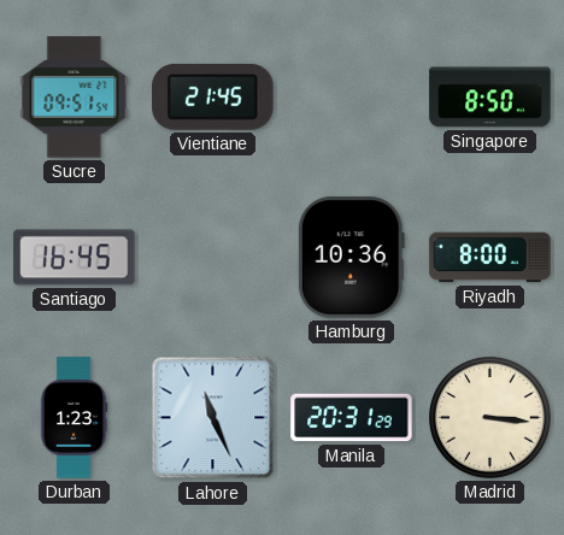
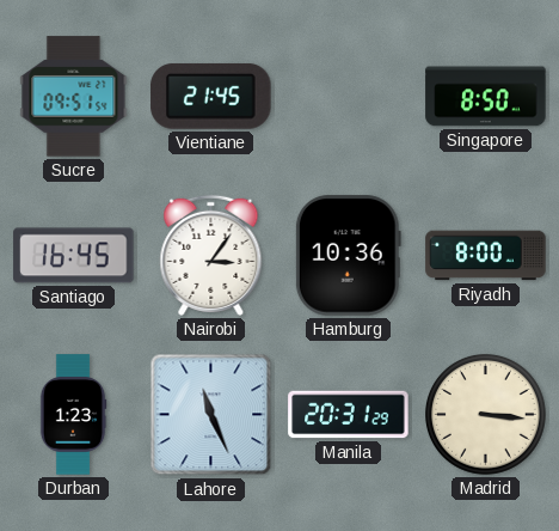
Nairobi: none -> 3:06 (211, 255)
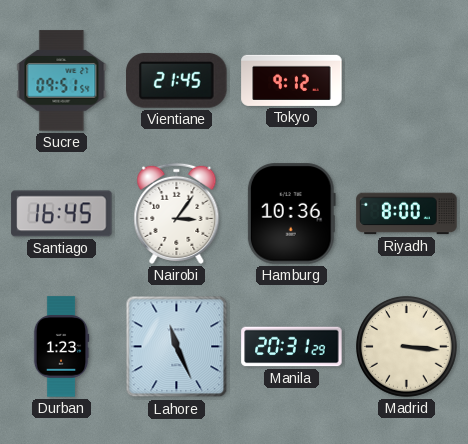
Tokyo: none -> 9:12 (292, 80)
Singapore: 8:50 -> none (486, 97)
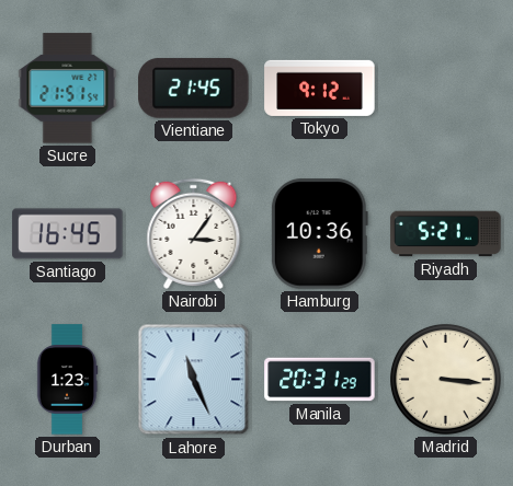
Sucre: 09:51 -> 21:51 (68, 89)
Riyadh: 8:00 -> 5:21 (446, 234)
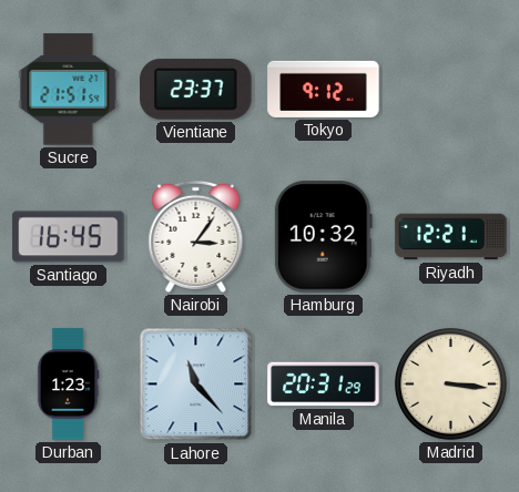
Vientiane: 21:45 -> 23:37 (196, 89)
Hamburg: 10:36 -> 10:32 (323, 237)
Riyadh: 5:21 -> 12:21 (451, 237)
Lahore: 11:26 -> 11:23 (196, 385)
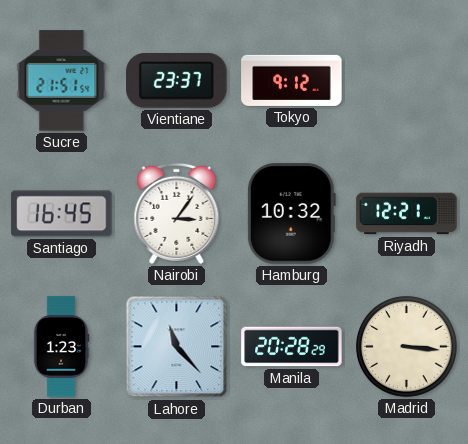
Manila: 20:31 -> 20:28 (292, 347)
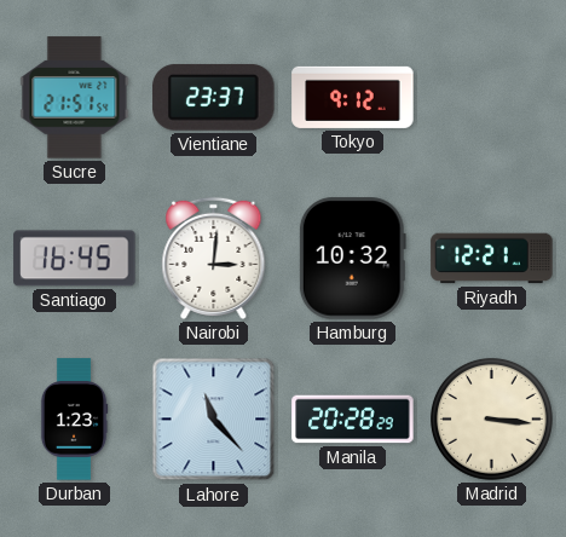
Nairobi: 3:06 -> 3:01 (214, 258)
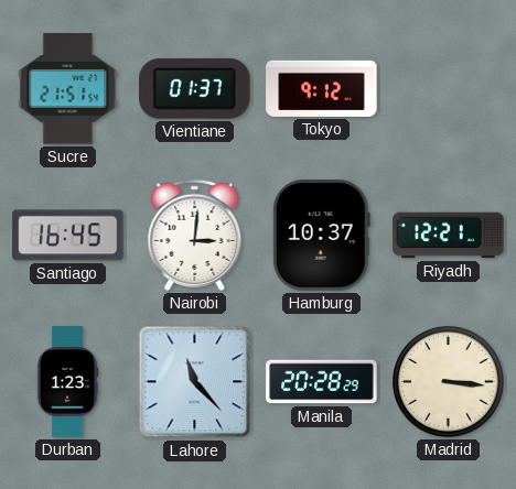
Vientiane: 23:37 -> 01:37 (195, 88)
Hamburg: 10:32 -> 10:37 (321, 236)
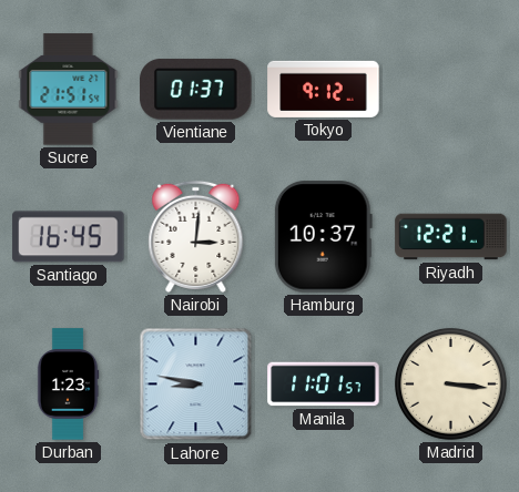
Lahore: 11:23 -> 8:47 (196, 385)
Manila: 20:28 -> 11:01 (324, 385)
